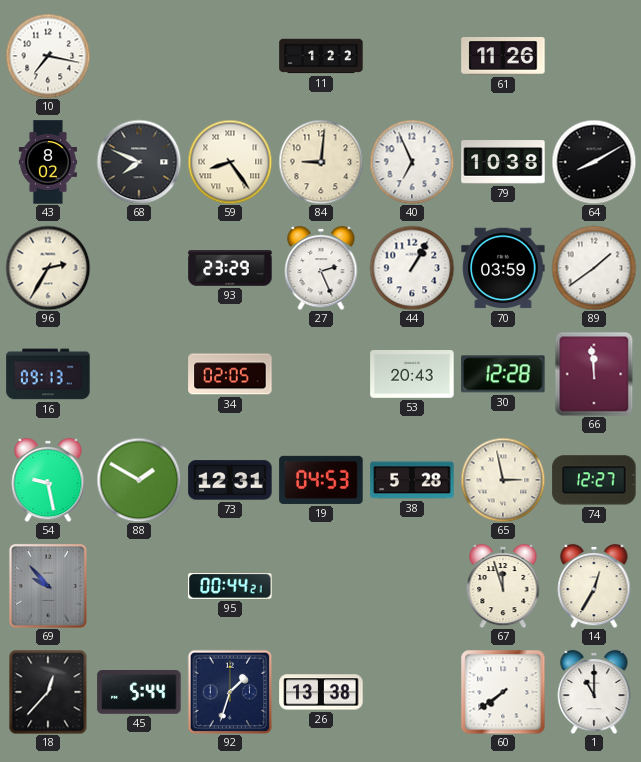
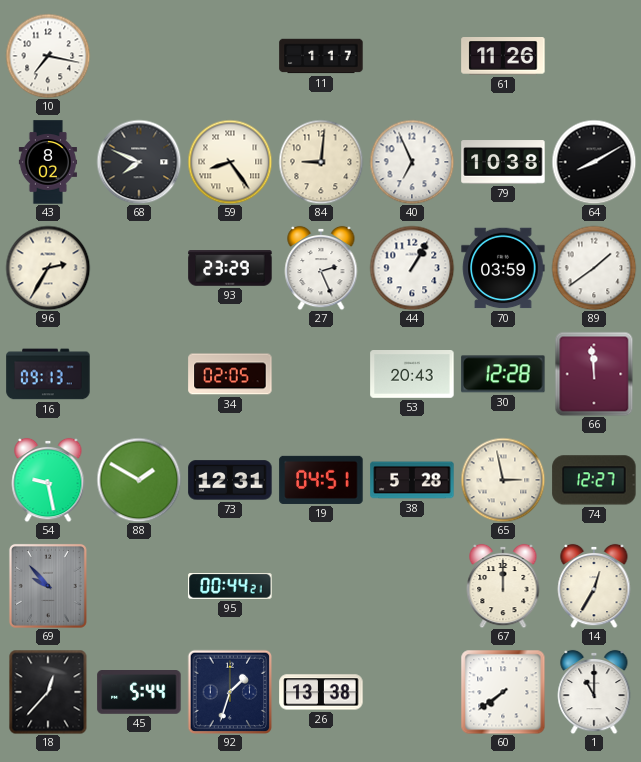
11: 1:22 -> 1:17 (321, 56)
19: 04:53 -> 04:51 (321, 480)
67: 11:57 -> 12:00 (503, 586)
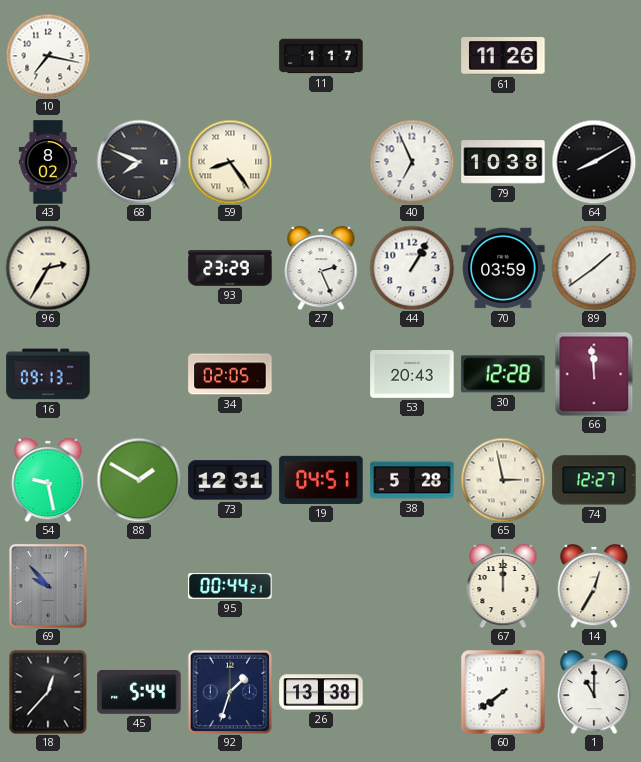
84: 9:01 -> none (321, 162)
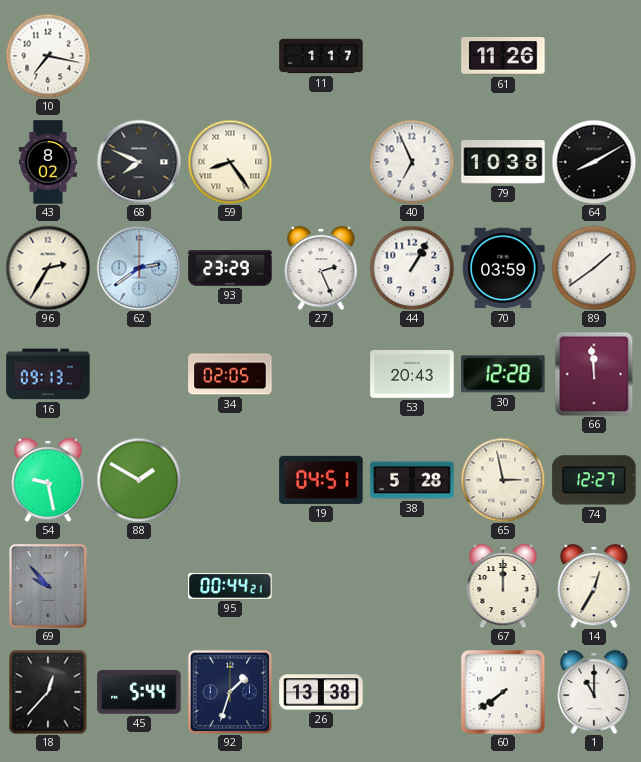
62: none -> 2:39 (139, 268)
73: 12:31 -> none (230, 480)
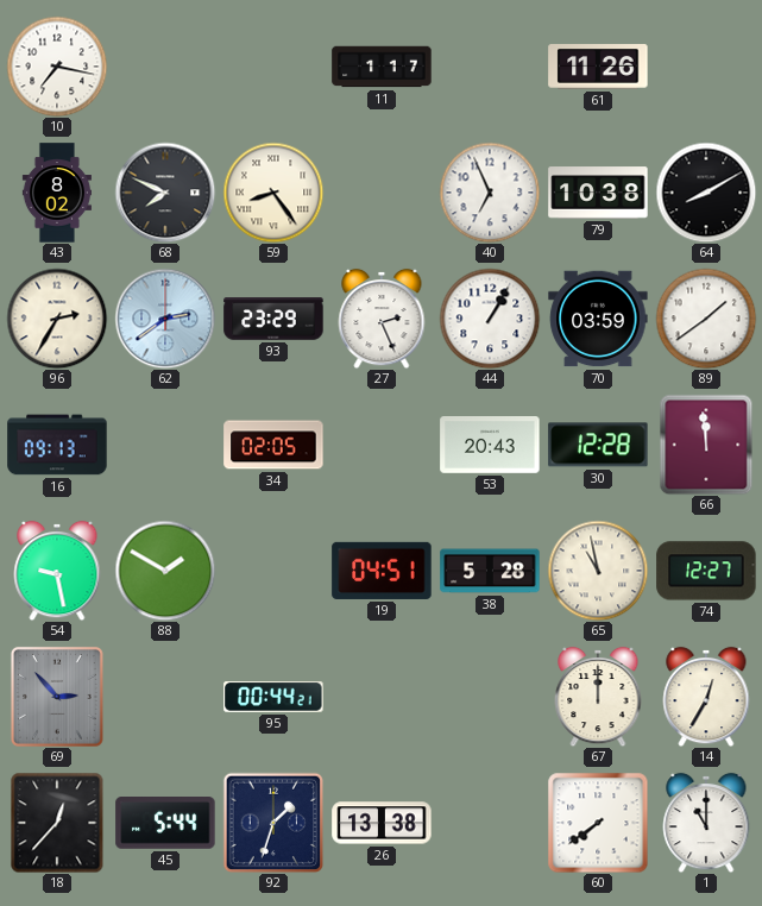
65: 2:58 -> 10:58 (598, 571)
69: 9:53 -> 2:53 (57, 697)
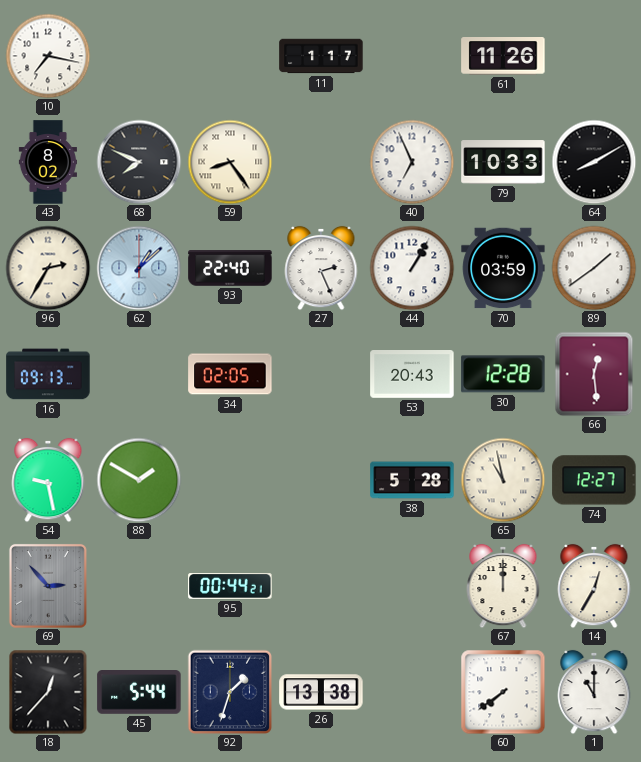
79: 10:38 -> 10:33 (503, 162)
62: 2:39 -> 1:08 (139, 268)
93: 23:29 -> 22:40 (230, 268)
66: 11:59 -> 12:29 (594, 374)
19: 04:51 -> none (382, 571)
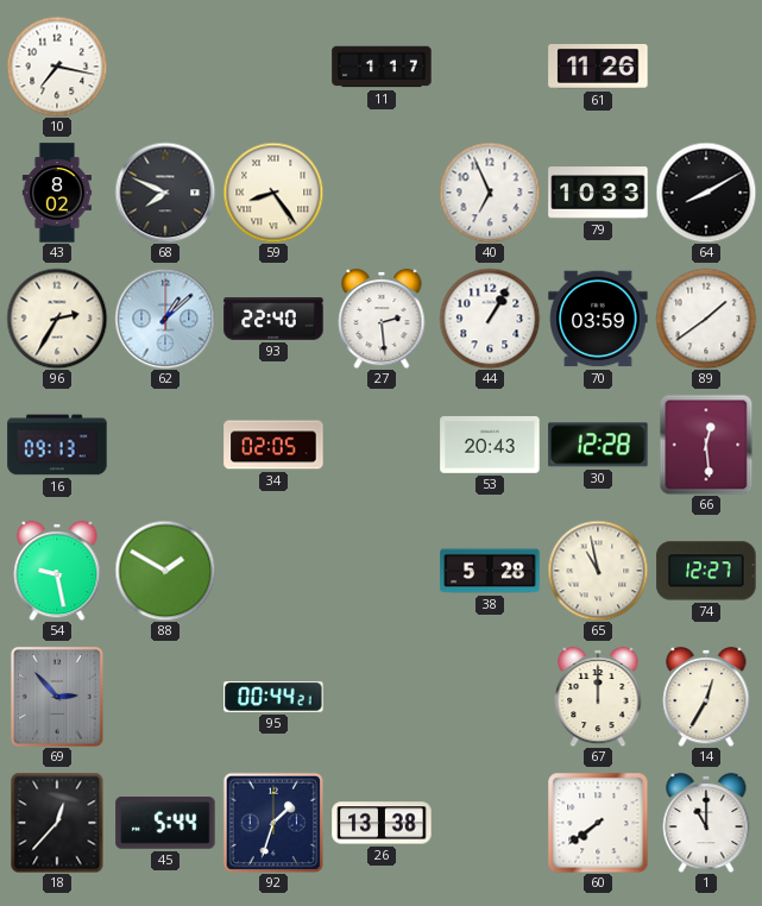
27: 2:26 -> 2:29 (382, 319)
